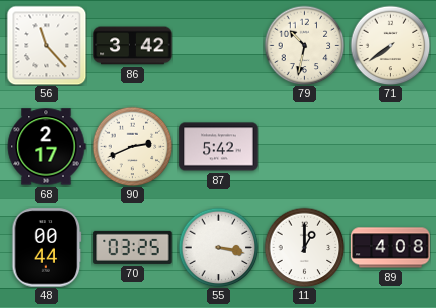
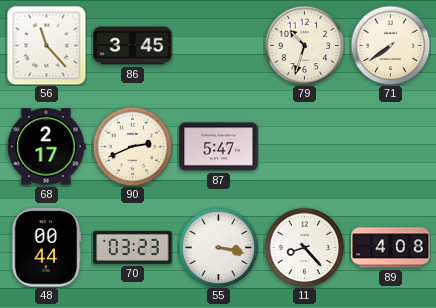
86: 3:42 -> 3:45 (133, 46)
79: 10:32 -> 10:33 (304, 45)
87: 5:42 -> 5:47 (219, 147)
70: 03:25 -> 03:23 (133, 247)
11: 1:00 -> 8:23 (304, 247)
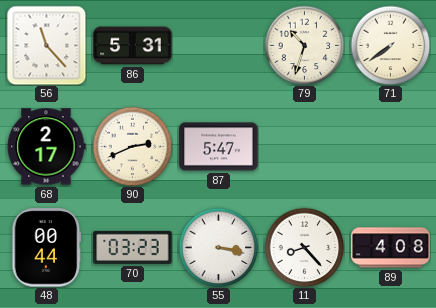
86: 3:45 -> 5:31 (133, 46)
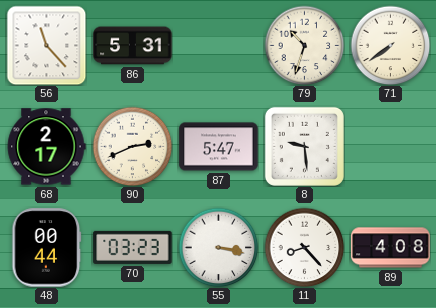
8: none -> 9:29 (304, 146)
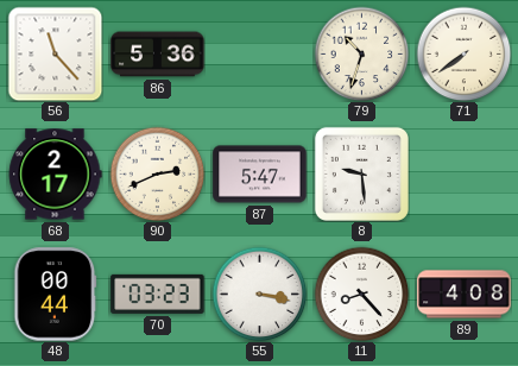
86: 5:31 -> 5:36 (158, 55)
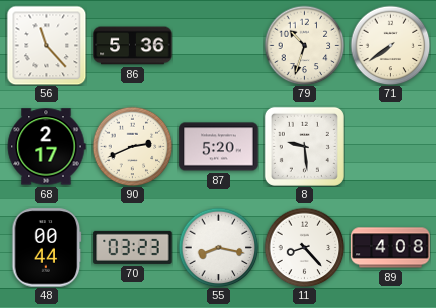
87: 5:47 -> 5:20 (219, 147)
55: 3:17 -> 8:17 (218, 247)
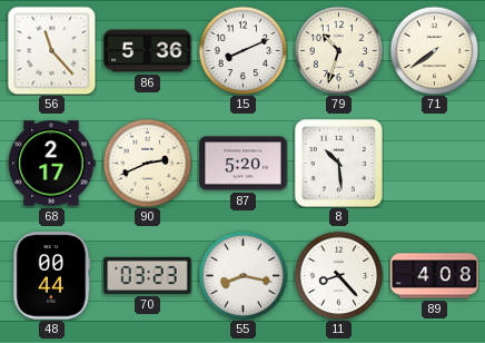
15: none -> 8:11 (242, 50)
8: 9:29 -> 10:29 (338, 163)
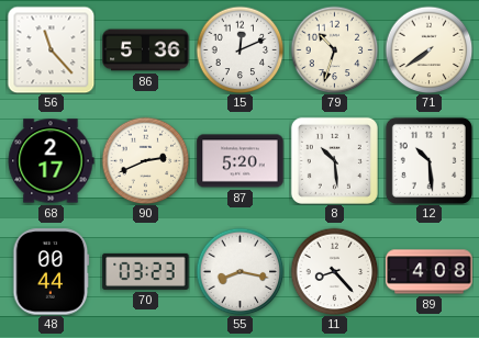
15: 8:11 -> 12:11 (239, 49)
12: none -> 10:29 (428, 160)
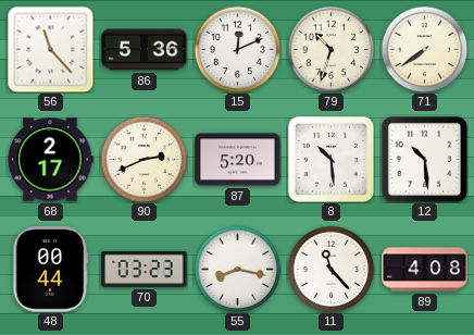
11: 8:23 -> 11:23 (330, 269)
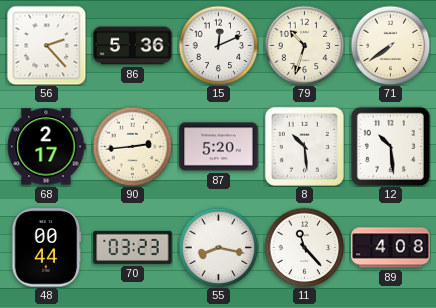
56: 11:23 -> 2:23 (46, 45)
90: 2:41 -> 2:44 (132, 146)
